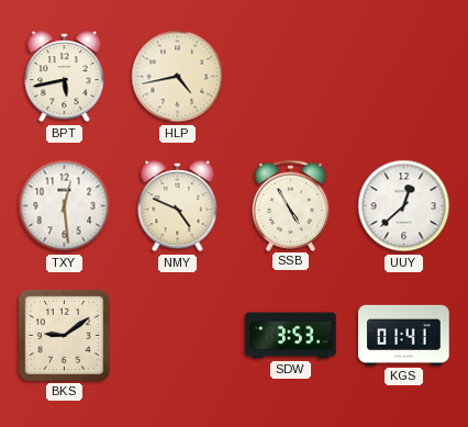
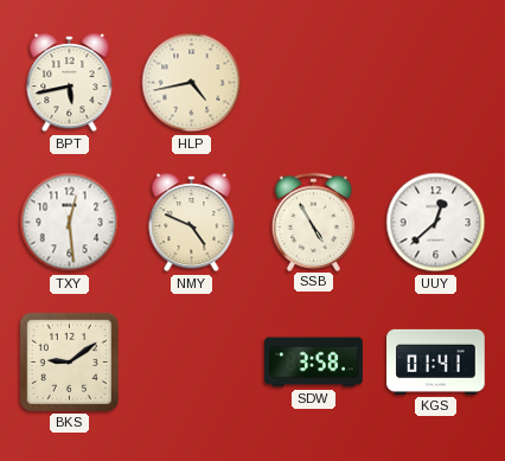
SDW: 3:53 -> 3:58 (314, 363)
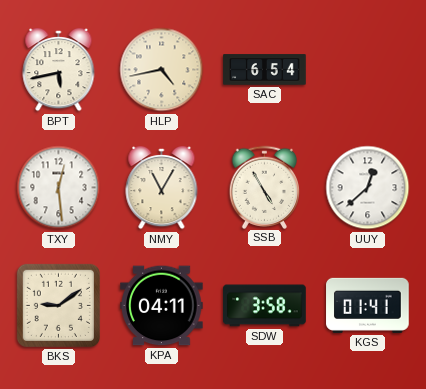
SAC: none -> 6:54 (265, 70)
NMY: 4:49 -> 11:05 (162, 189)
KPA: none -> 04:11 (162, 306)
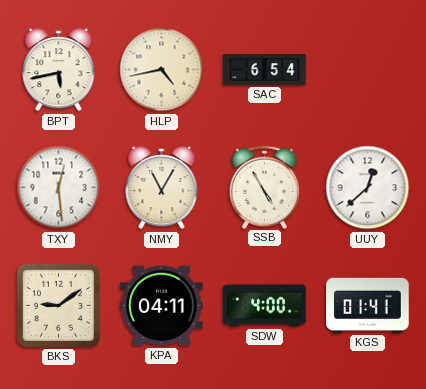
SDW: 3:58 -> 4:00 (265, 306)
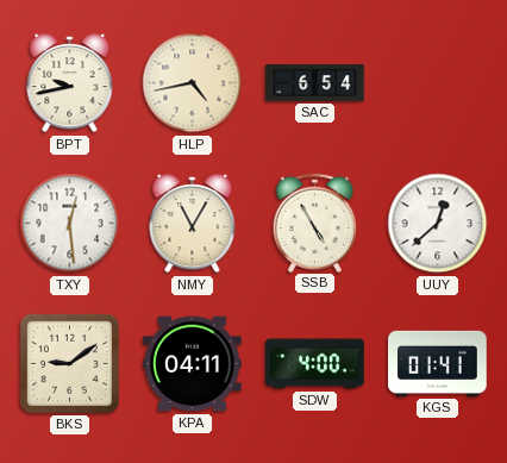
BPT: 5:43 -> 9:43 (70, 85)
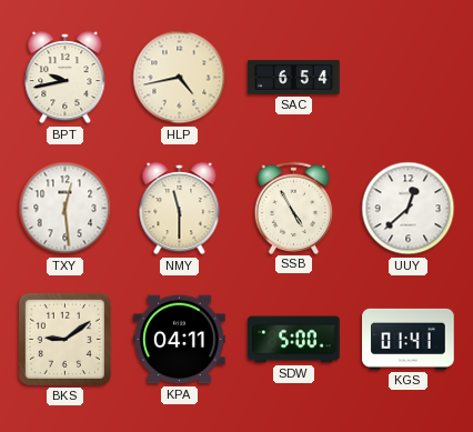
NMY: 11:05 -> 11:30 (180, 210)
SDW: 4:00 -> 5:00 (294, 340)
